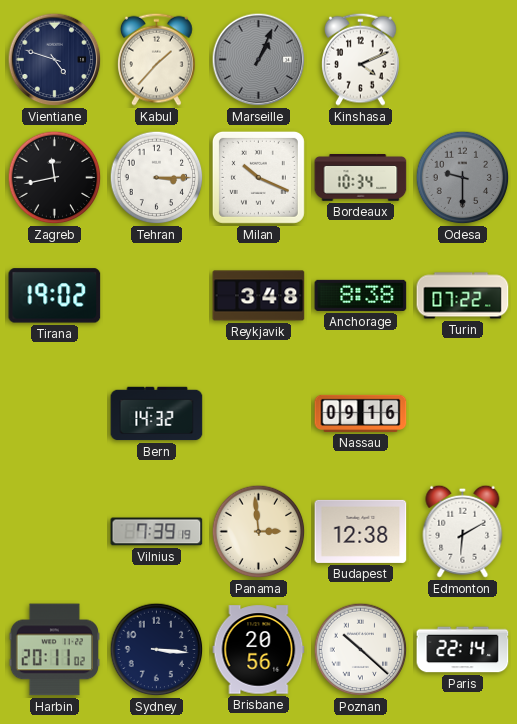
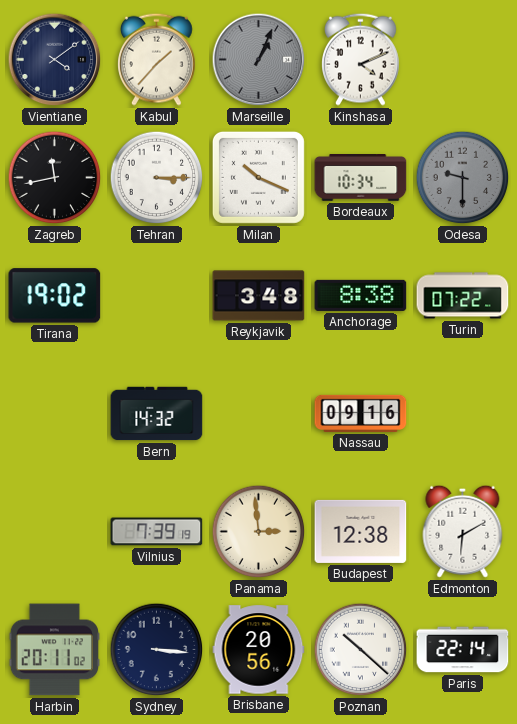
Vientiane: 4:48 -> 4:09 (55, 60)
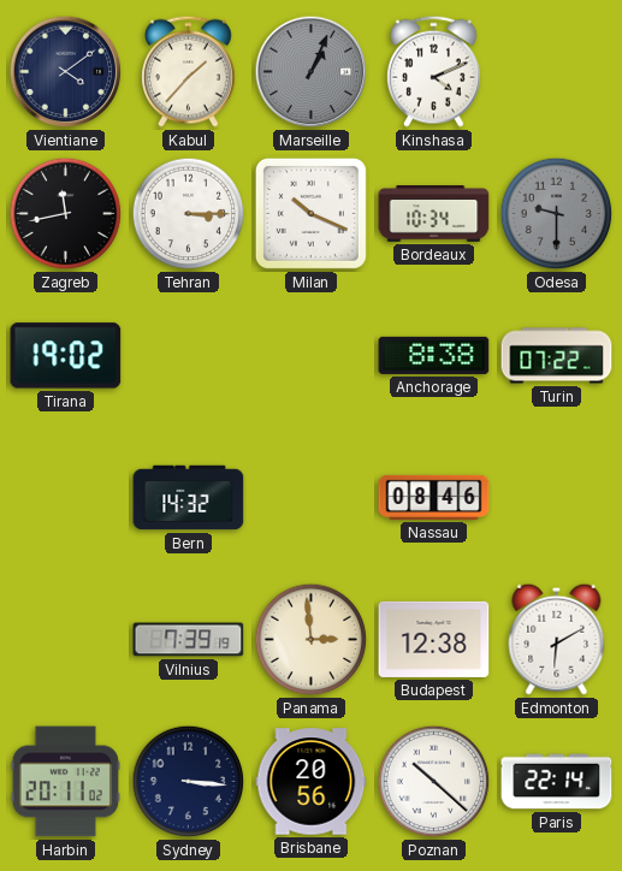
Reykjavik: 3:48 -> none (259, 296)
Nassau: 09:16 -> 08:46 (434, 497)
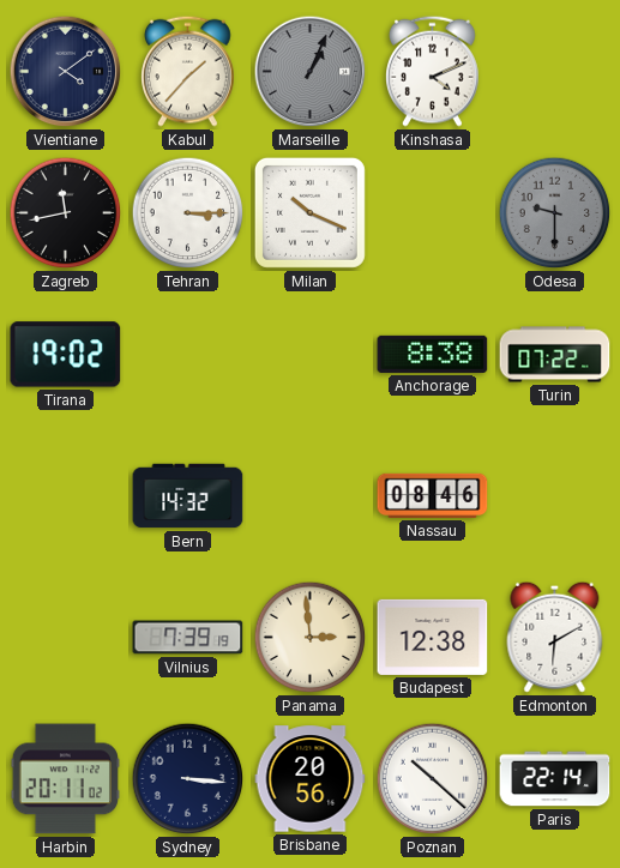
Bordeaux: 10:34 -> none (434, 214)
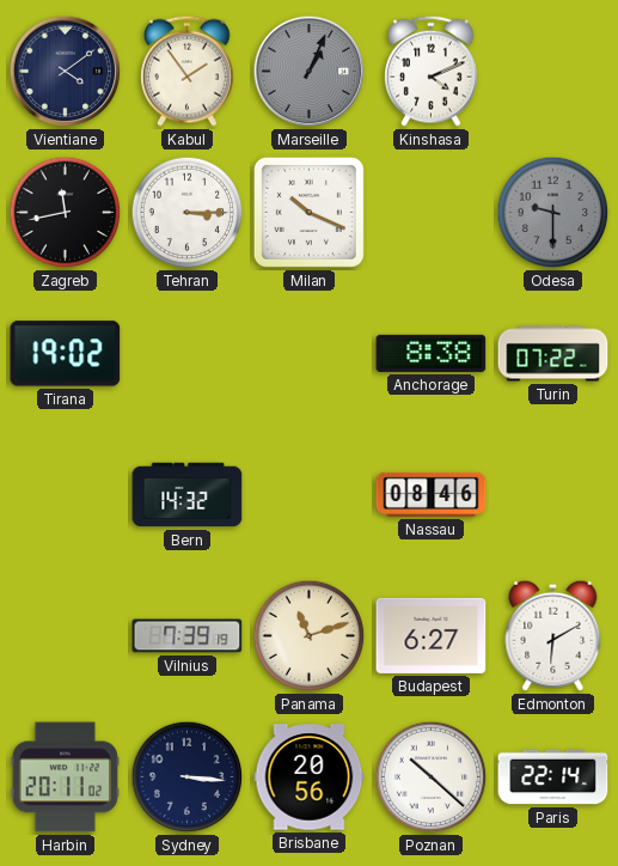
Kabul: 1:37 -> 1:54 (188, 71)
Panama: 2:59 -> 11:12 (310, 636)
Budapest: 12:38 -> 6:27 (432, 635)
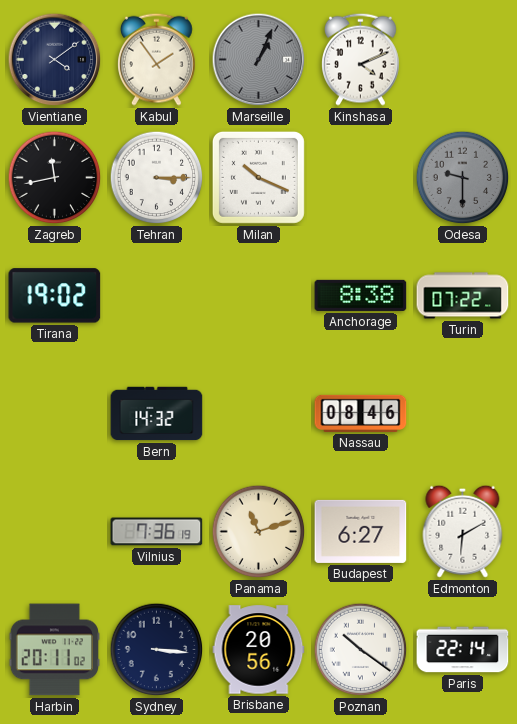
Vilnius: 7:39 -> 7:36 (157, 532)
Poznan: 10:22 -> 10:21 (361, 650)
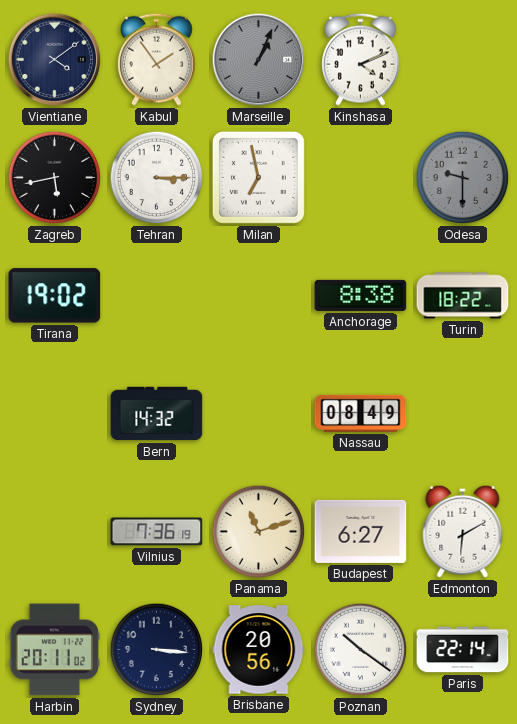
Zagreb: 11:43 -> 5:43 (55, 178)
Milan: 10:19 -> 6:58 (258, 177)
Turin: 07:22 -> 18:22 (463, 296)
Nassau: 08:46 -> 08:49 (361, 413)
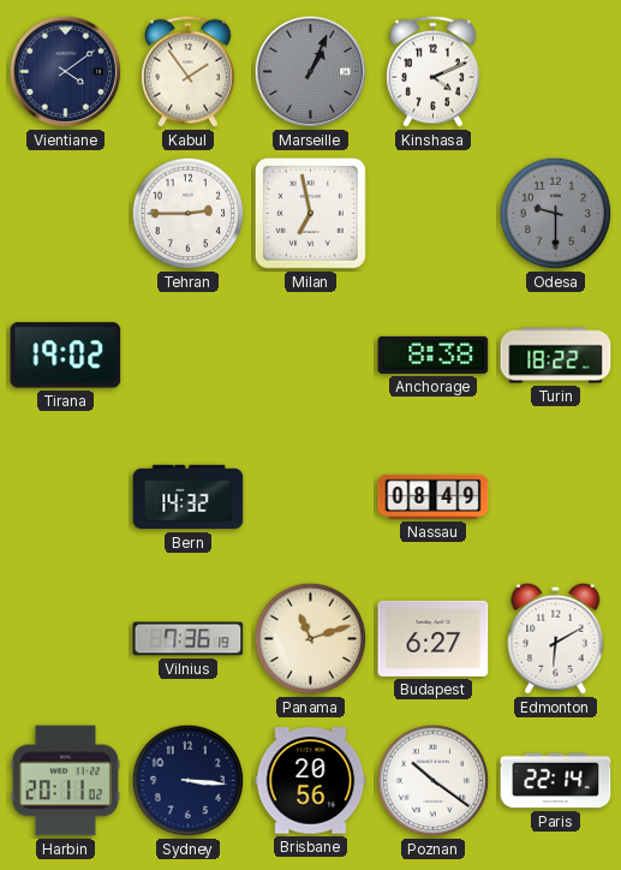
Zagreb: 5:43 -> none (55, 178)
Tehran: 3:15 -> 2:45 (189, 214)
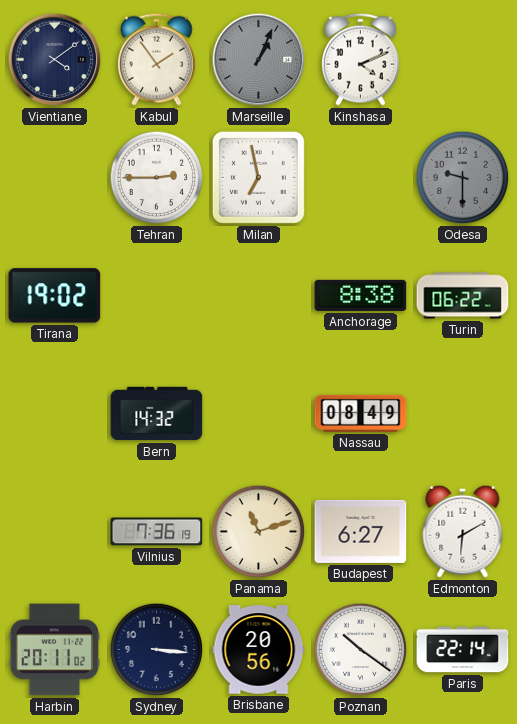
Turin: 18:22 -> 06:22 (463, 296)
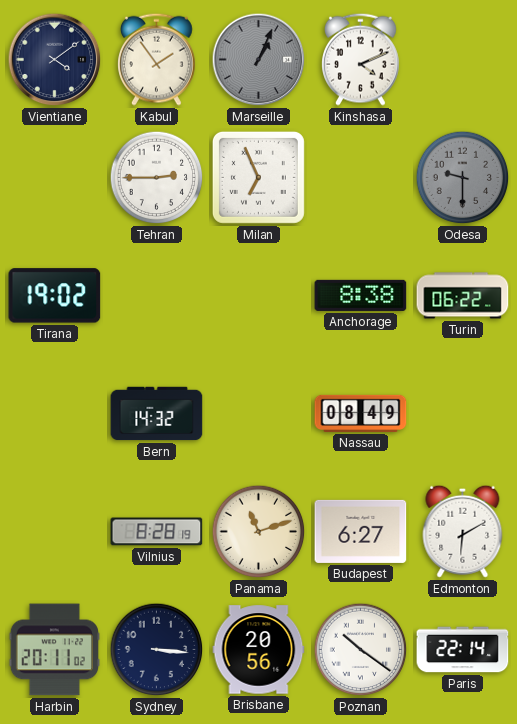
Milan: 6:58 -> 6:56 (258, 177)
Vilnius: 7:36 -> 8:28 (157, 532)
